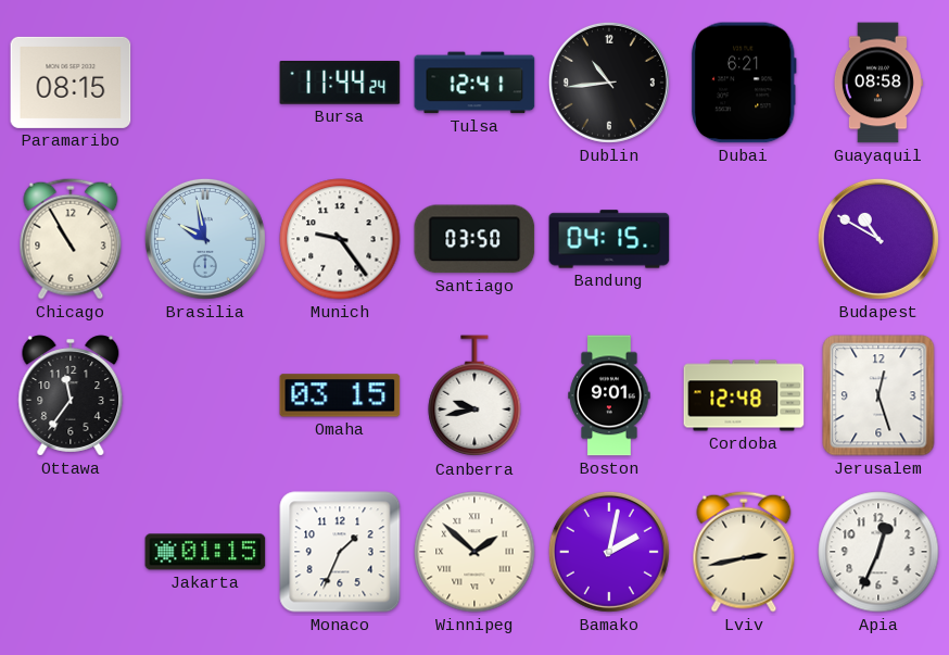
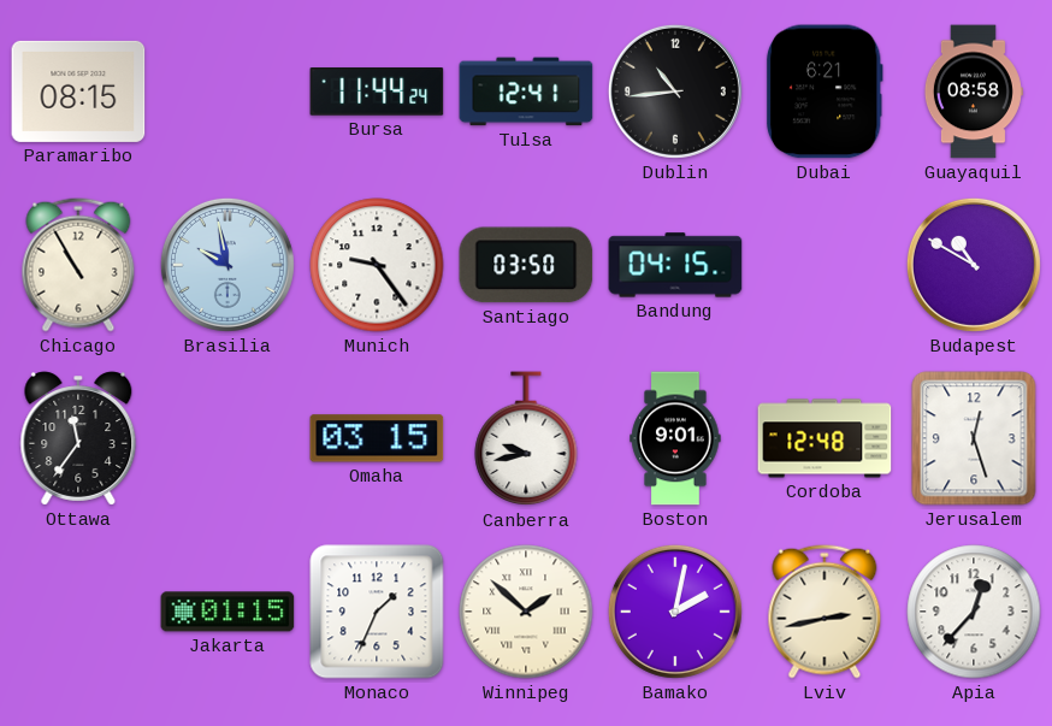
Apia: 12:34 -> 12:37 (974, 612)
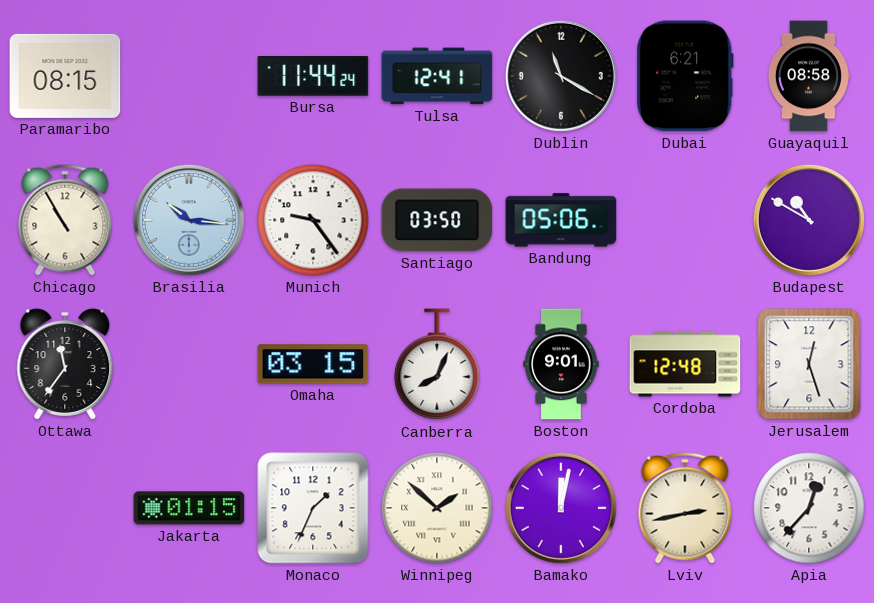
Dublin: 10:44 -> 11:20 (561, 76)
Brasilia: 9:58 -> 10:16 (189, 220)
Bandung: 04:15 -> 05:06 (561, 220)
Canberra: 9:43 -> 8:04 (437, 365)
Bamako: 2:02 -> 12:02 (561, 508)
